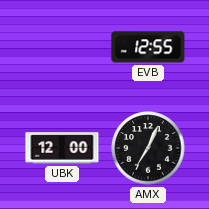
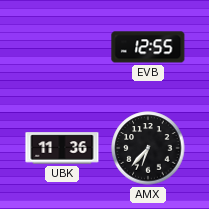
UBK: 12:00 -> 11:36 (62, 148)
AMX: 7:04 -> 6:37 (148, 148)
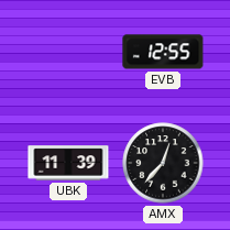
UBK: 11:36 -> 11:39 (68, 163)
AMX: 6:37 -> 12:37 (163, 163)
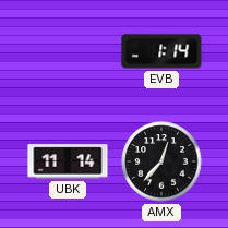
EVB: 12:55 -> 1:14 (161, 51)
UBK: 11:39 -> 11:14 (68, 161)
